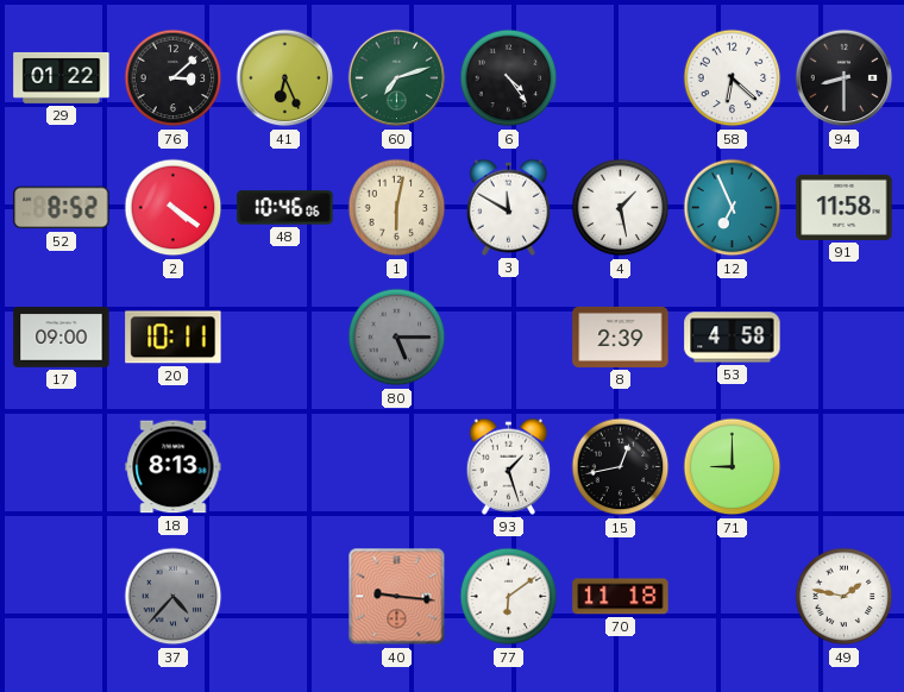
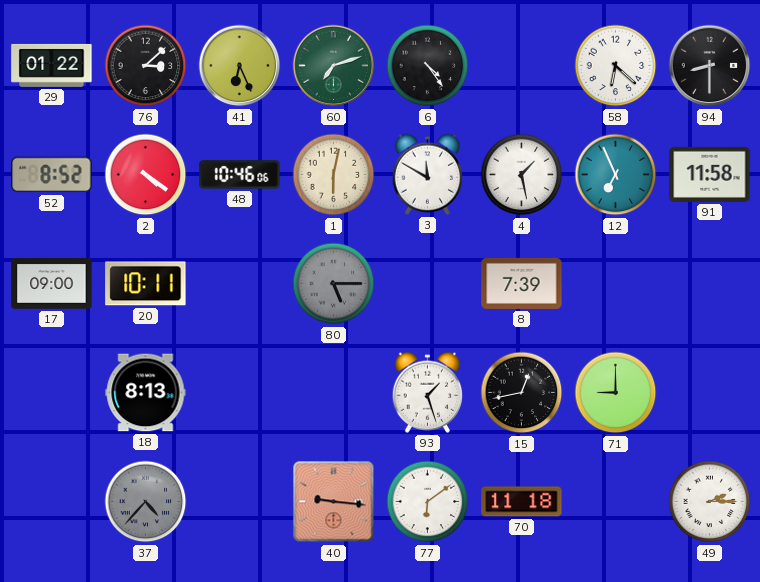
8: 2:39 -> 7:39 (522, 283)
53: 4:58 -> none (733, 338)
49: 1:47 -> 2:15 (710, 502)
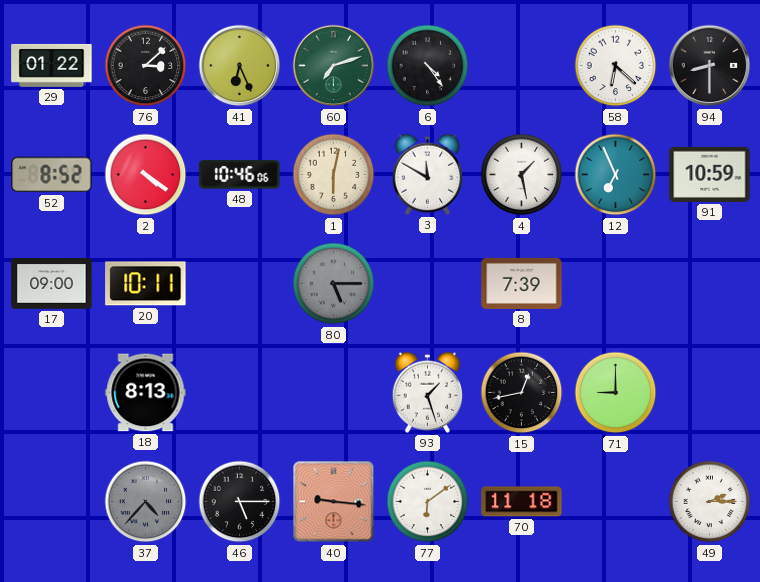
91: 11:58 -> 10:59 (710, 174)
46: none -> 5:15 (240, 502)
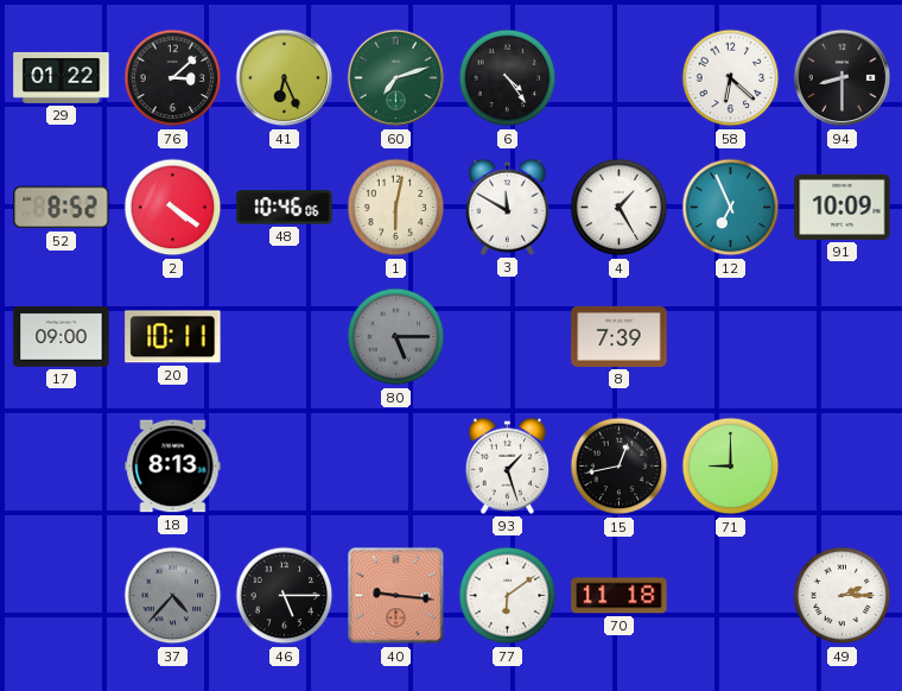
4: 1:28 -> 1:25 (620, 208)
91: 10:59 -> 10:09 (843, 207)
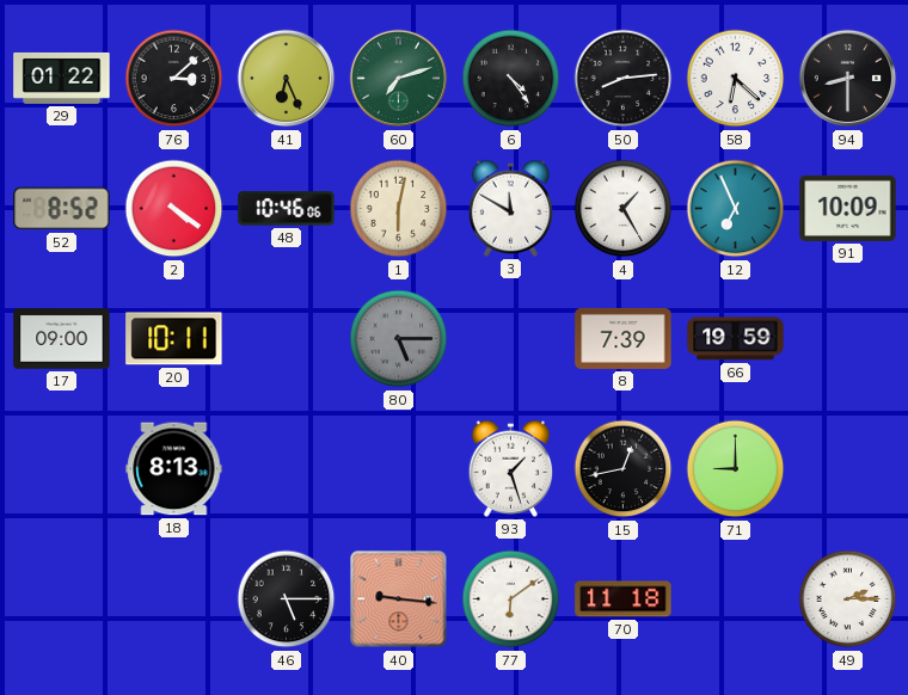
50: none -> 8:14 (624, 79)
66: none -> 19:59 (736, 339)
37: 4:37 -> none (173, 596)
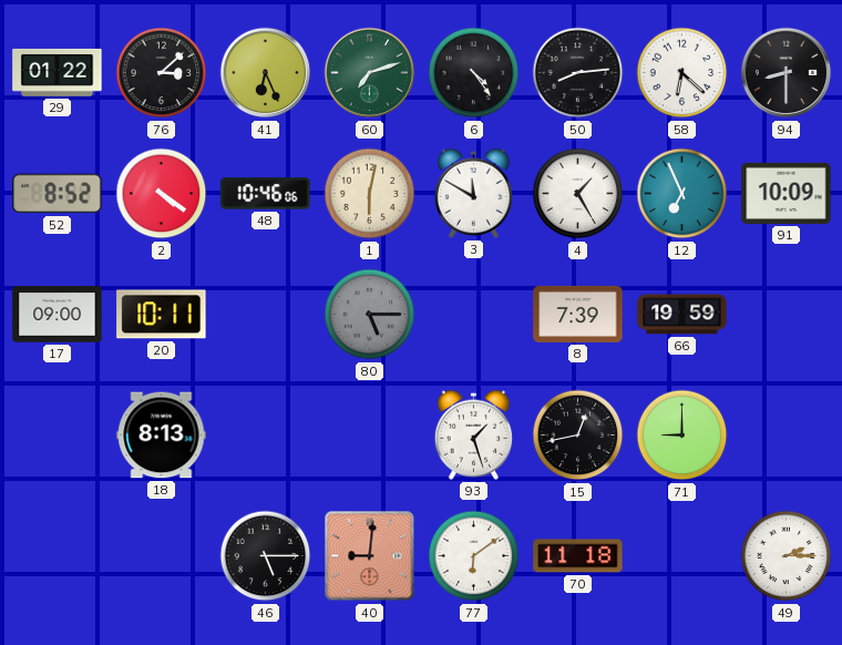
40: 9:16 -> 9:01 (370, 556)
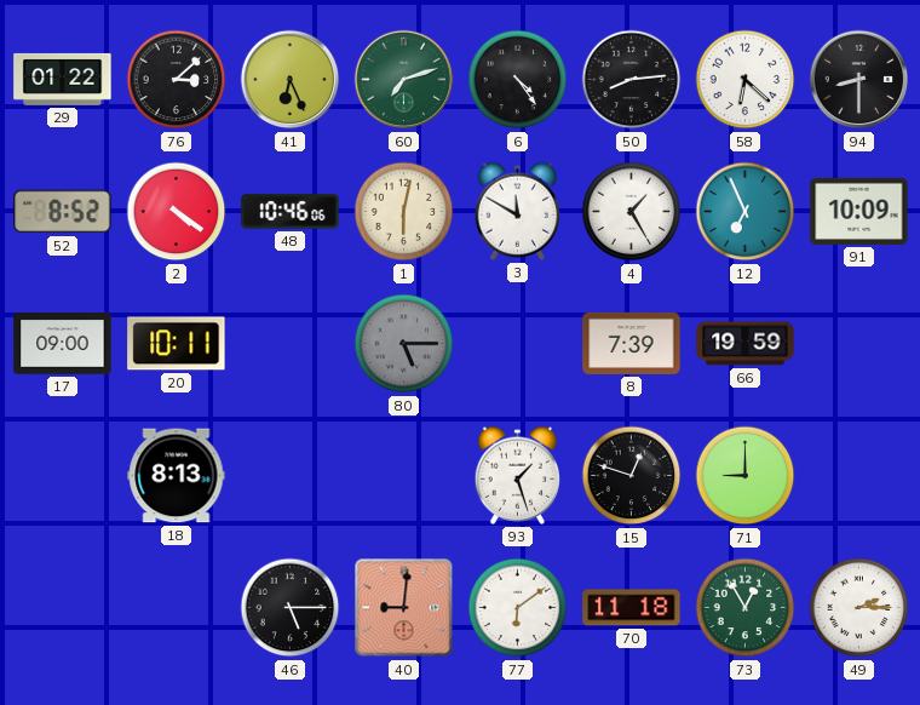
15: 12:43 -> 12:48 (632, 476)
73: none -> 12:55 (746, 608)
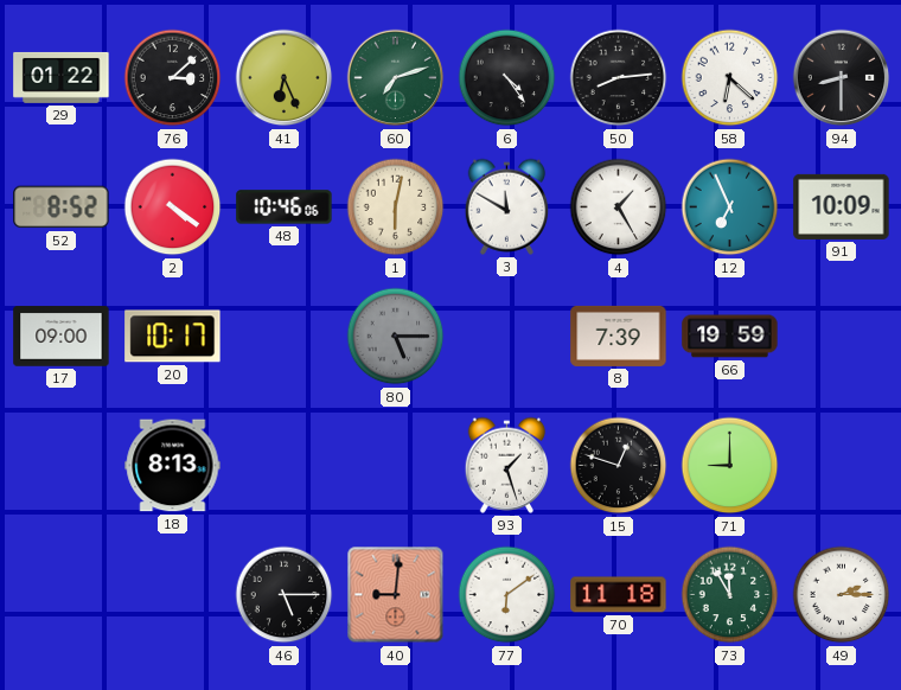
20: 10:11 -> 10:17 (173, 337)
73: 12:55 -> 11:55 (730, 595)
